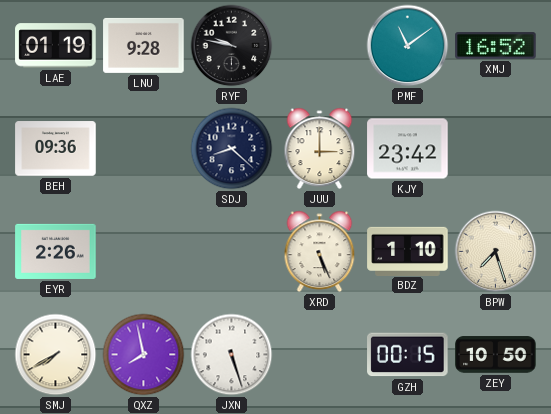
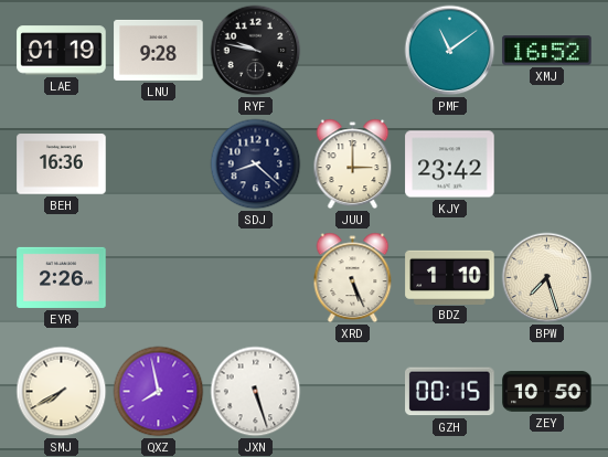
BEH: 09:36 -> 16:36 (62, 164)
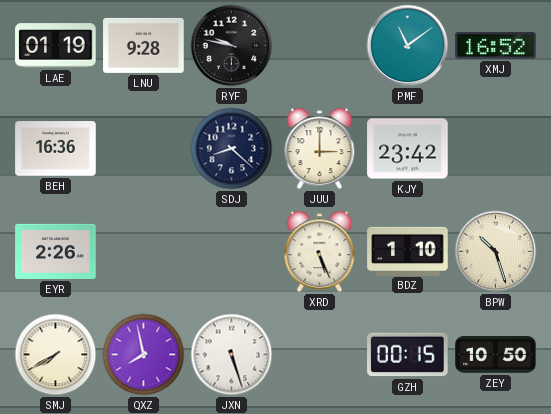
BPW: 7:27 -> 10:27 (496, 252)
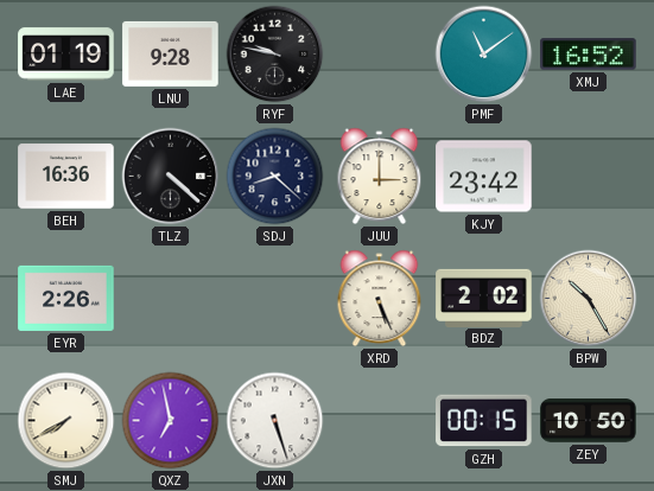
TLZ: none -> 4:22 (171, 177)
BDZ: 1:10 -> 2:02 (484, 298)
BPW: 10:27 -> 10:25 (589, 299)
QXZ: 7:58 -> 6:58 (171, 421)
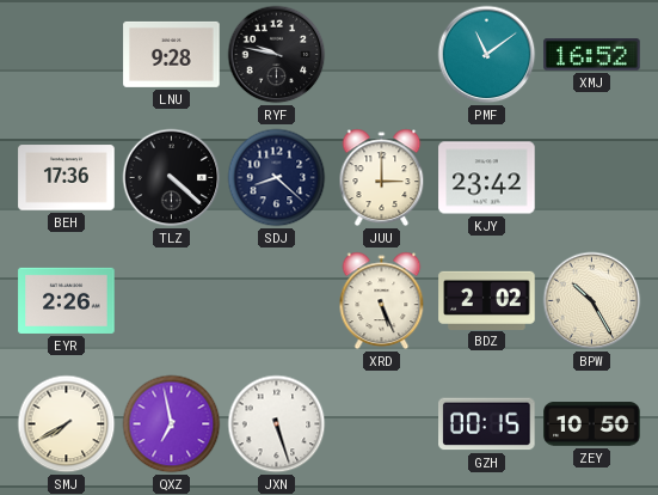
LAE: 01:19 -> none (66, 55)
BEH: 16:36 -> 17:36 (67, 178)
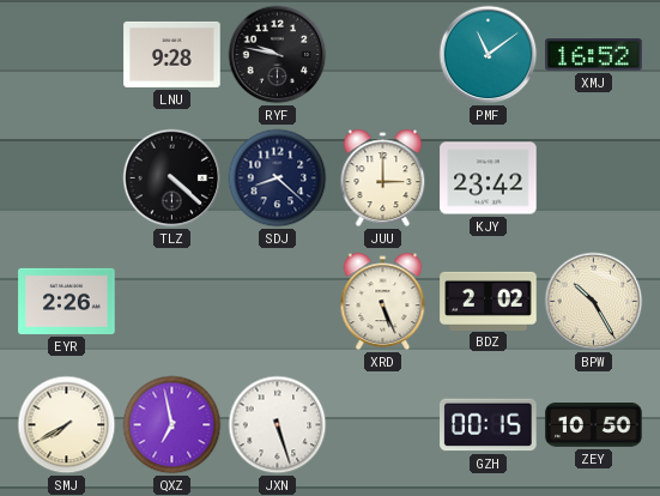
BEH: 17:36 -> none (67, 178)
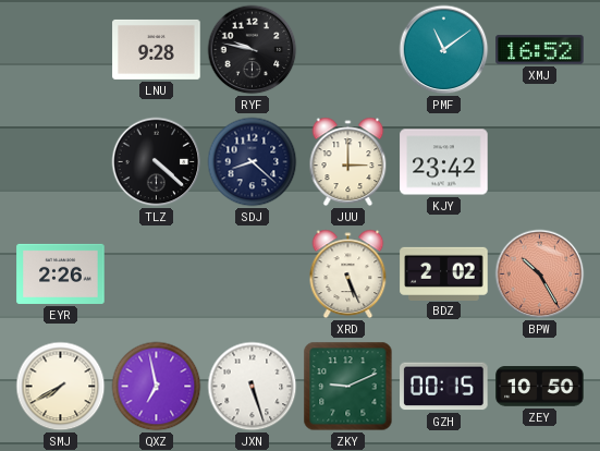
BPW dial: cream -> salmon (540, 275)
ZKY: none -> 9:11 (348, 387)
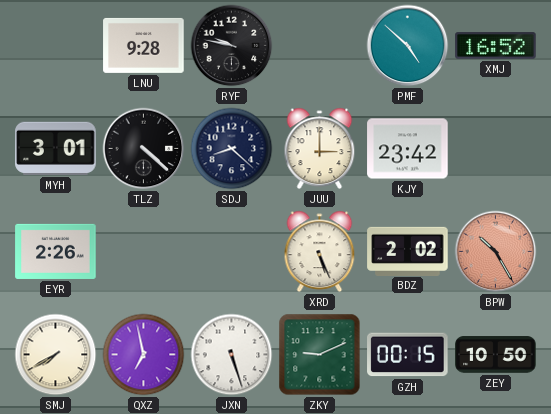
PMF: 11:09 -> 4:52 (408, 46)
MYH: none -> 3:01 (56, 148)
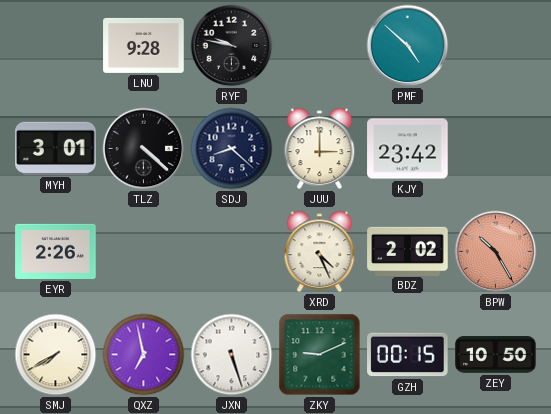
XMJ: 16:52 -> none (496, 46)
XRD: 5:26 -> 4:26 (320, 252)
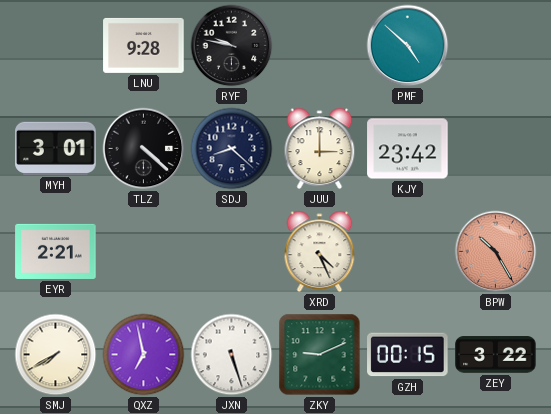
EYR: 2:26 -> 2:21 (56, 251)
BDZ: 2:02 -> none (408, 251)
ZEY: 10:50 -> 3:22 (496, 355)
